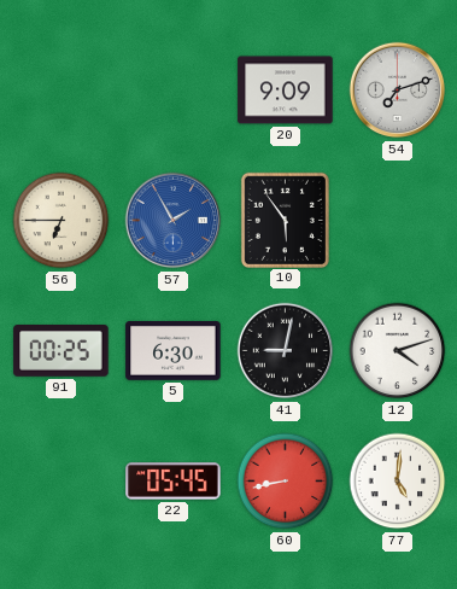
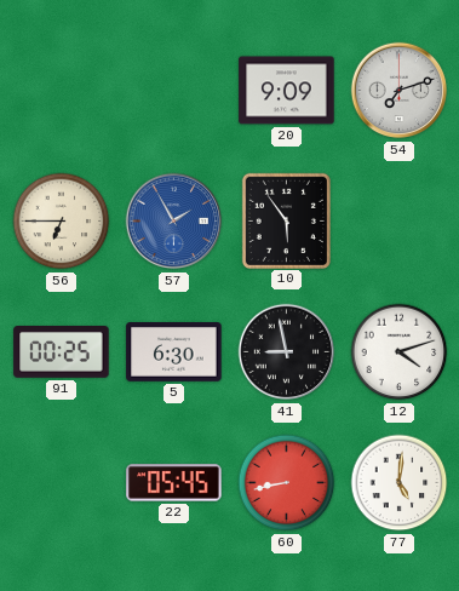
41: 9:02 -> 8:58 (287, 352)
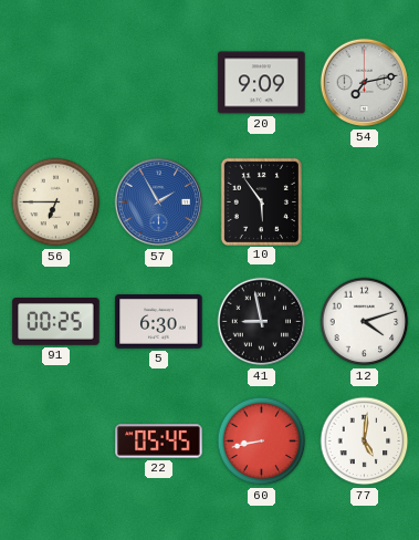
54: 7:12 -> 7:13 (365, 83)
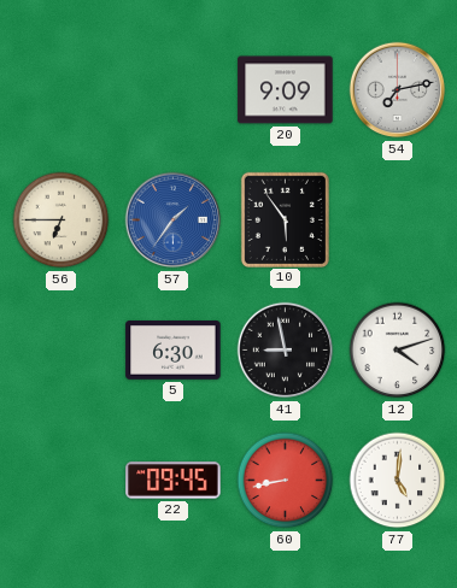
57: 1:55 -> 1:36 (174, 220)
91: 00:25 -> none (56, 322)
22: 05:45 -> 09:45 (174, 481)
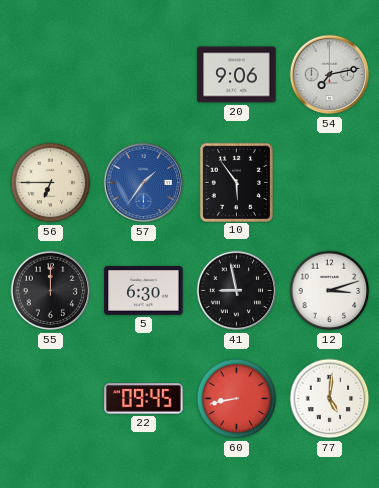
20: 9:09 -> 9:06 (237, 75)
55: none -> 12:00 (51, 291)
12: 4:12 -> 3:12 (330, 291)
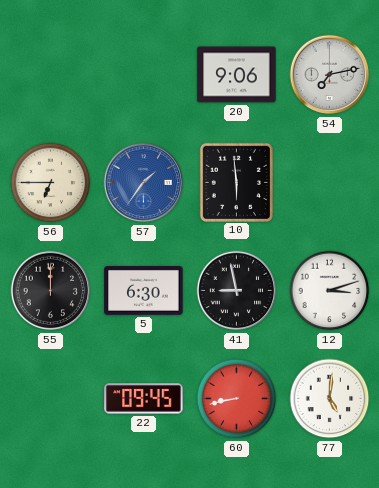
10: 5:54 -> 5:59 (236, 182)
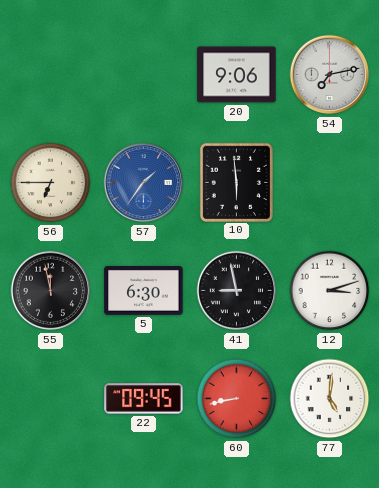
55: 12:00 -> 11:58 (51, 291)
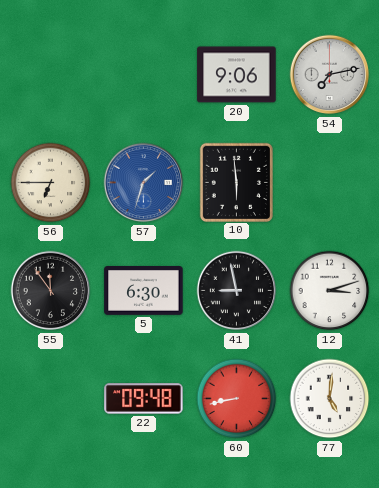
57: 1:36 -> 1:33 (144, 183)
55: 11:58 -> 11:54 (51, 291)
22: 09:45 -> 09:48 (144, 399)
